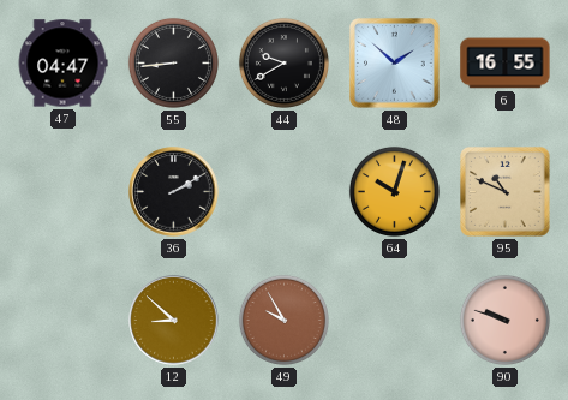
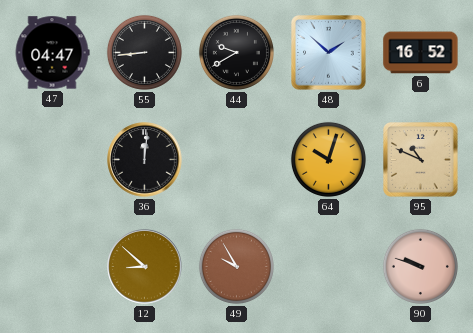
6: 16:55 -> 16:52 (421, 53)
36: 2:10 -> 12:01 (145, 160)
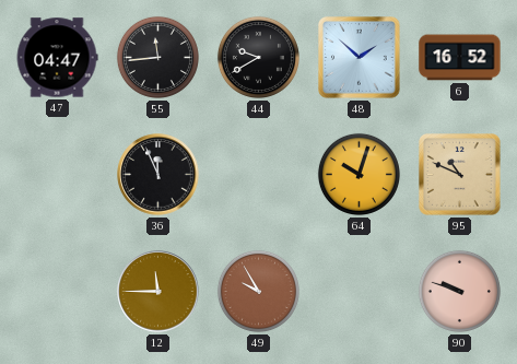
55: 8:44 -> 11:44 (157, 57)
36: 12:01 -> 11:56 (158, 175)
12: 8:52 -> 11:45 (158, 292)
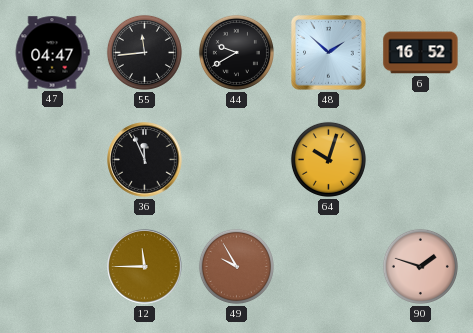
95: 10:49 -> none (460, 175)
90: 9:48 -> 1:48 (420, 266)
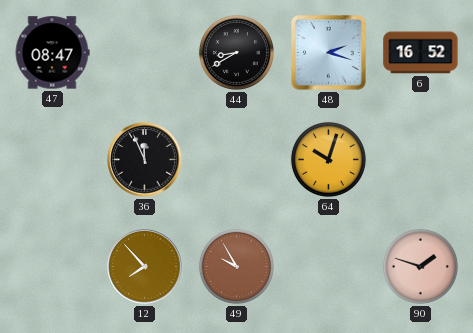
47: 04:47 -> 08:47 (52, 53)
55: 11:44 -> none (144, 52)
44: 9:40 -> 8:40 (236, 52)
48: 1:52 -> 2:18 (329, 53)
12: 11:45 -> 7:53 (145, 267)
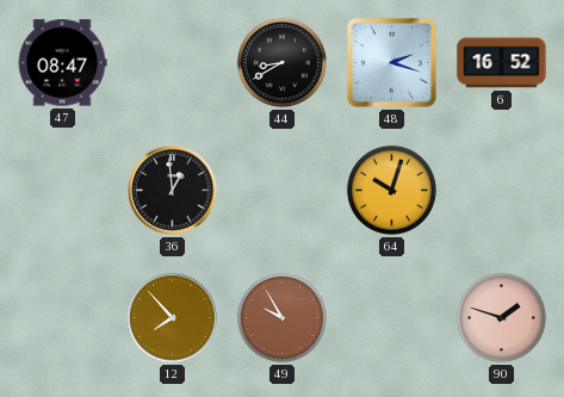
36: 11:56 -> 12:59 (173, 191)
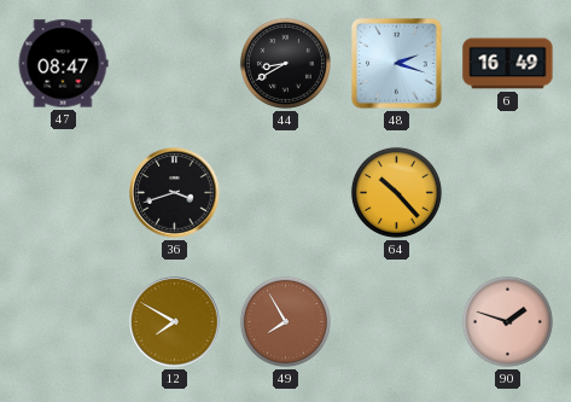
6: 16:52 -> 16:49 (508, 64)
36: 12:59 -> 3:42 (175, 193)
64: 10:03 -> 10:23 (396, 192)
12: 7:53 -> 7:50 (175, 322)
49: 9:55 -> 7:55 (285, 321)
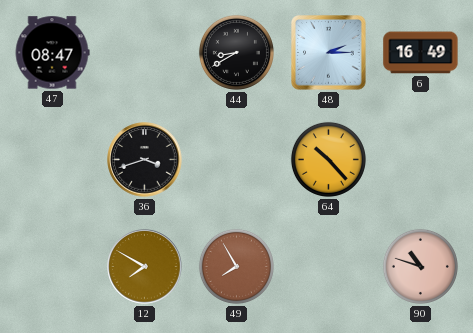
48: 2:18 -> 2:15 (329, 53)
90: 1:48 -> 10:48 (420, 266)
